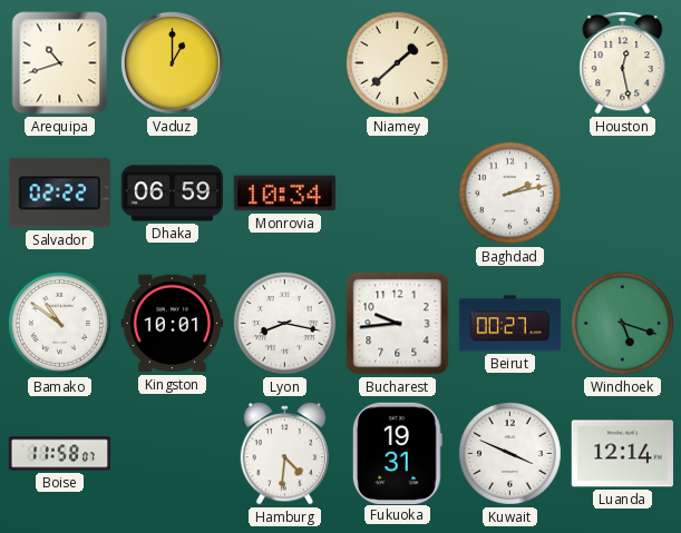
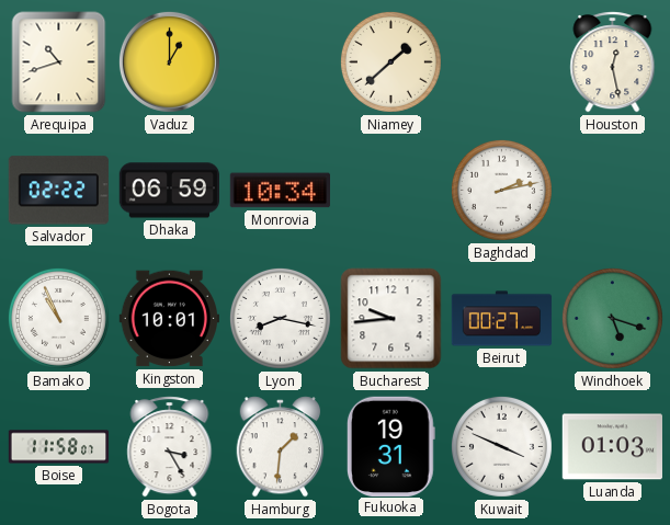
Bamako: 10:51 -> 10:56 (58, 318)
Bogota: none -> 3:25 (170, 447)
Hamburg: 4:31 -> 1:31 (281, 447)
Luanda: 12:14 -> 01:03 (612, 447)
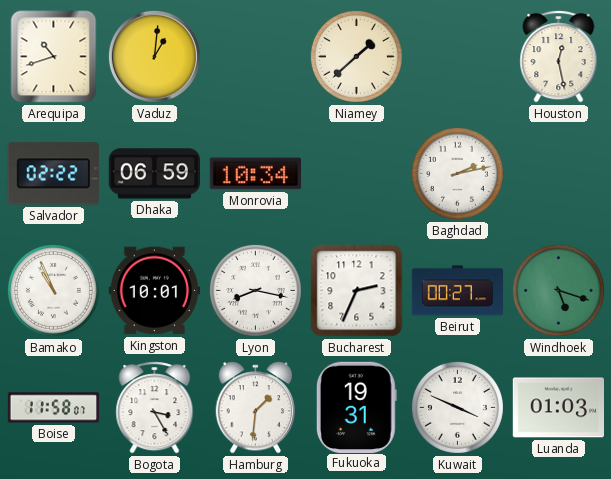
Vaduz: 1:00 -> 1:01 (154, 56)
Bucharest: 9:44 -> 2:34 (357, 291)
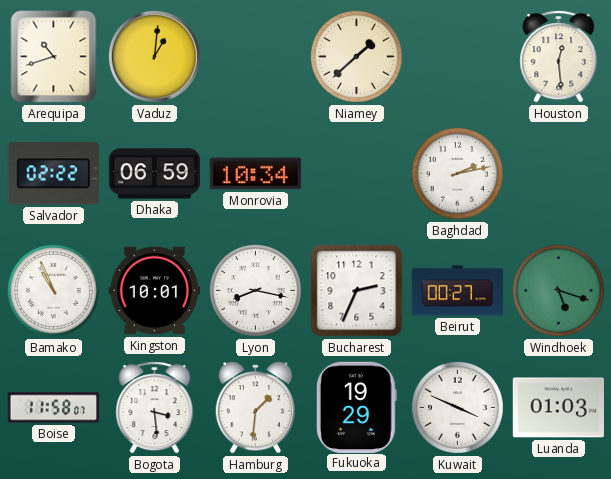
Houston: 12:28 -> 12:29 (559, 57)
Bogota: 3:25 -> 3:29 (155, 408)
Fukuoka: 19:31 -> 19:29 (356, 407)
